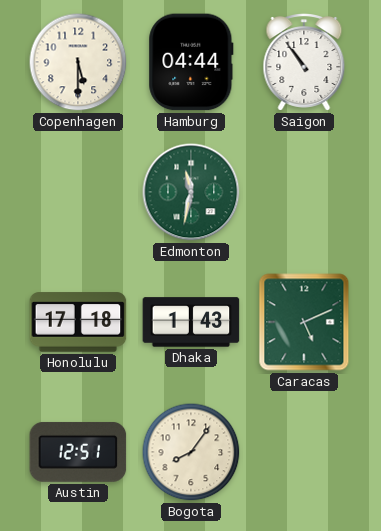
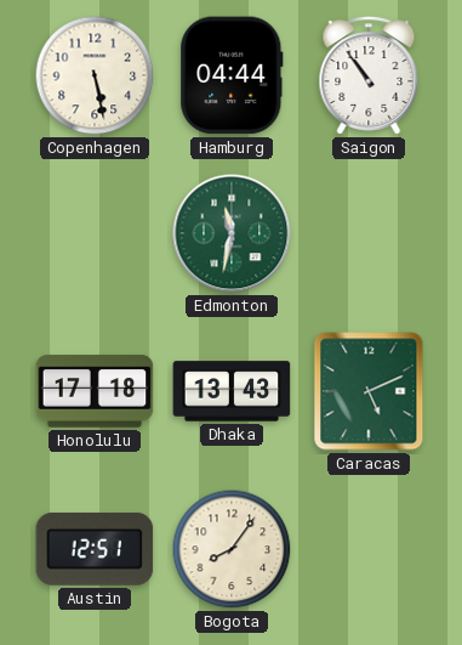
Copenhagen: 5:30 -> 5:28 (95, 75)
Dhaka: 1:43 -> 13:43 (232, 391)
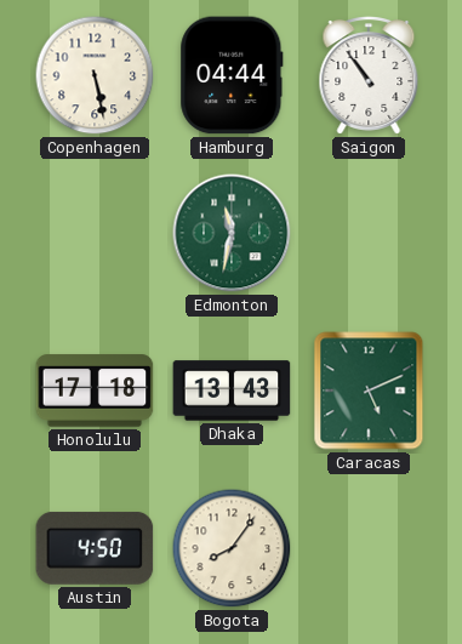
Austin: 12:51 -> 4:50 (95, 548)
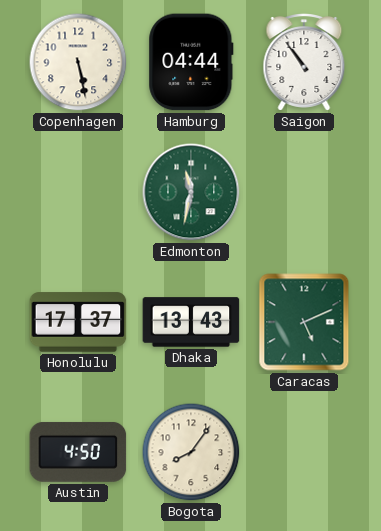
Honolulu: 17:18 -> 17:37 (78, 322)
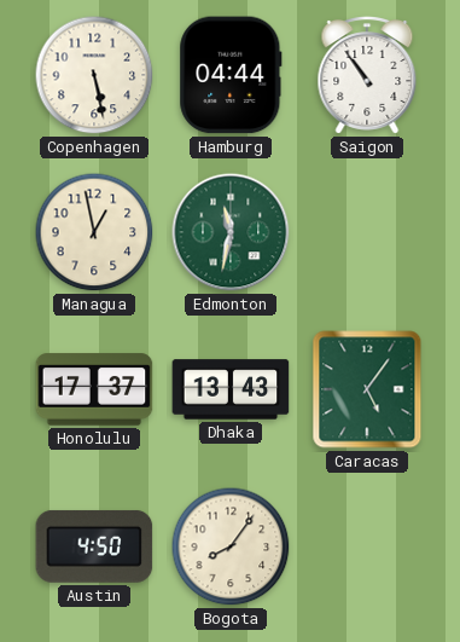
Managua: none -> 12:58 (94, 232)
Caracas: 5:11 -> 5:06 (367, 389)
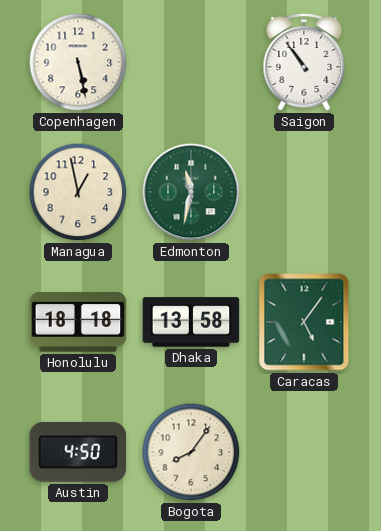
Hamburg: 04:44 -> none (231, 75)
Honolulu: 17:37 -> 18:18 (78, 322)
Dhaka: 13:43 -> 13:58 (191, 322)
